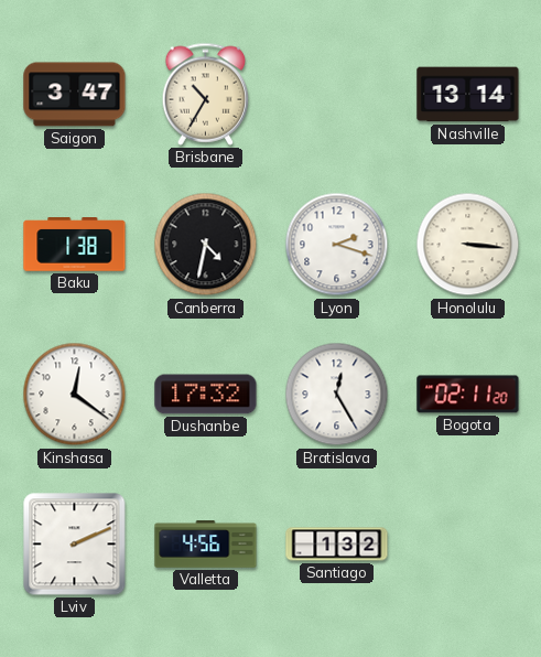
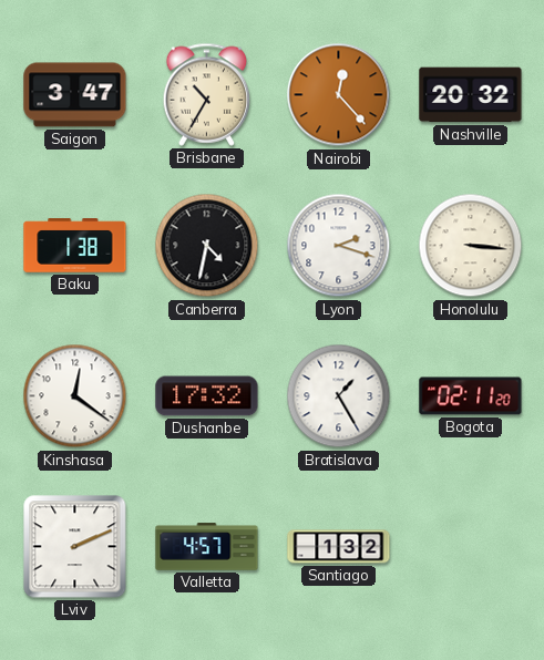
Nairobi: none -> 12:23 (339, 95)
Nashville: 13:14 -> 20:32 (471, 95)
Bratislava: 12:25 -> 1:25 (339, 396)
Valletta: 4:56 -> 4:57 (207, 547)
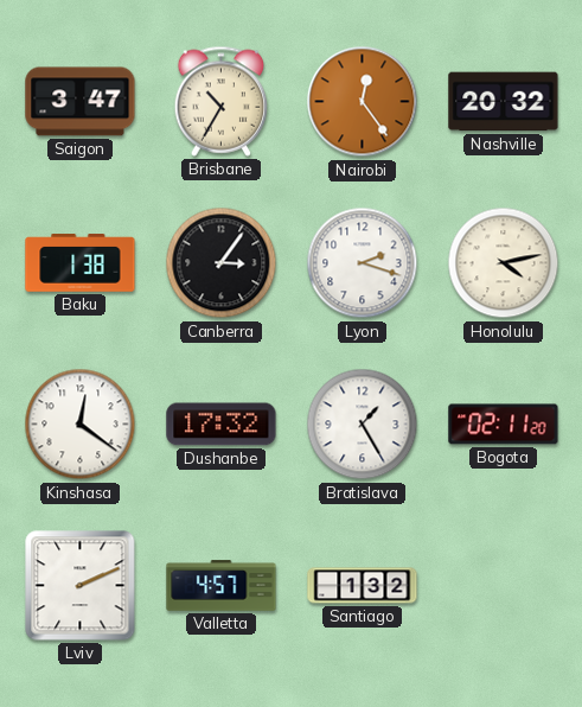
Nairobi: 12:23 -> 12:24 (363, 102)
Canberra: 4:32 -> 3:06 (222, 263)
Honolulu: 3:16 -> 4:13 (504, 263)
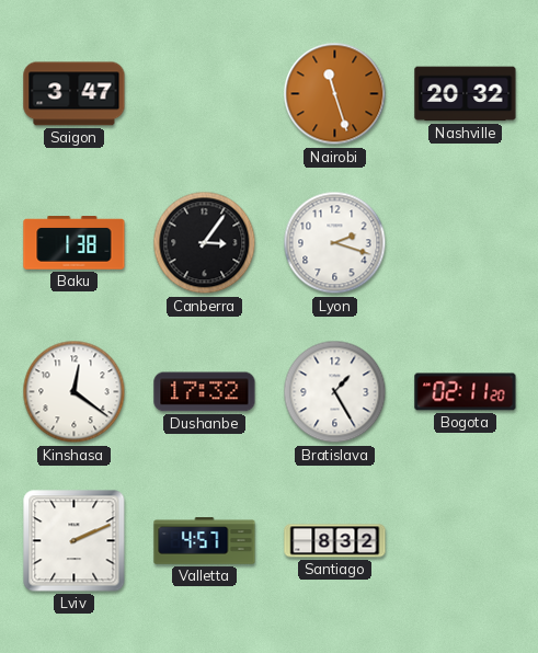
Brisbane: 10:35 -> none (222, 101)
Nairobi: 12:24 -> 11:27 (335, 94)
Honolulu: 4:13 -> none (504, 263)
Santiago: 1:32 -> 8:32 (335, 541)
